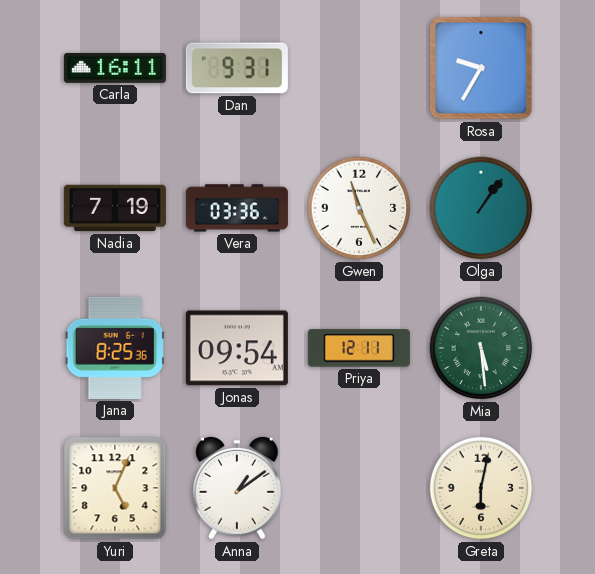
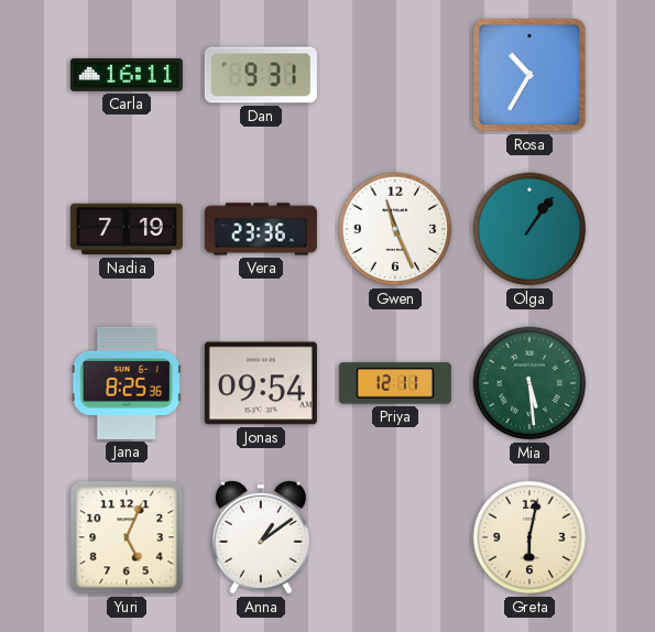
Rosa: 9:35 -> 10:35 (530, 75)
Vera: 03:36 -> 23:36 (261, 229)
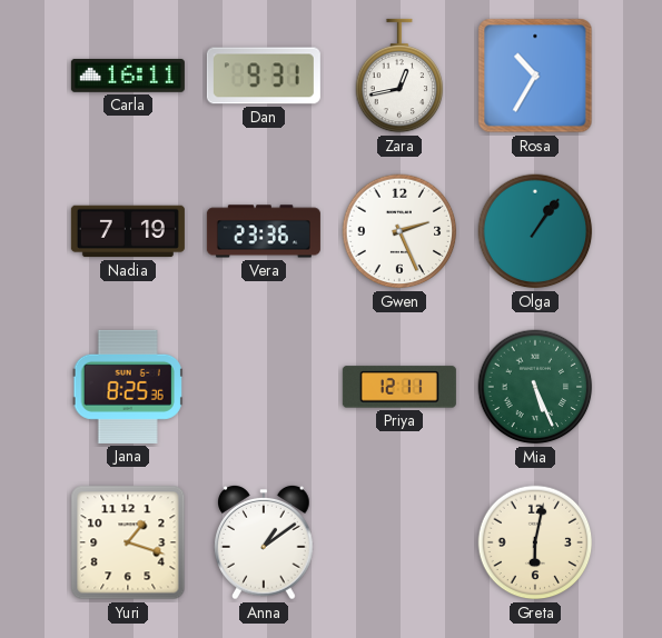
Zara: none -> 12:43 (399, 76)
Gwen: 11:26 -> 2:26 (399, 231)
Jonas: 09:54 -> none (261, 383)
Mia: 5:29 -> 5:26 (535, 387)
Yuri: 5:04 -> 1:18 (128, 542)
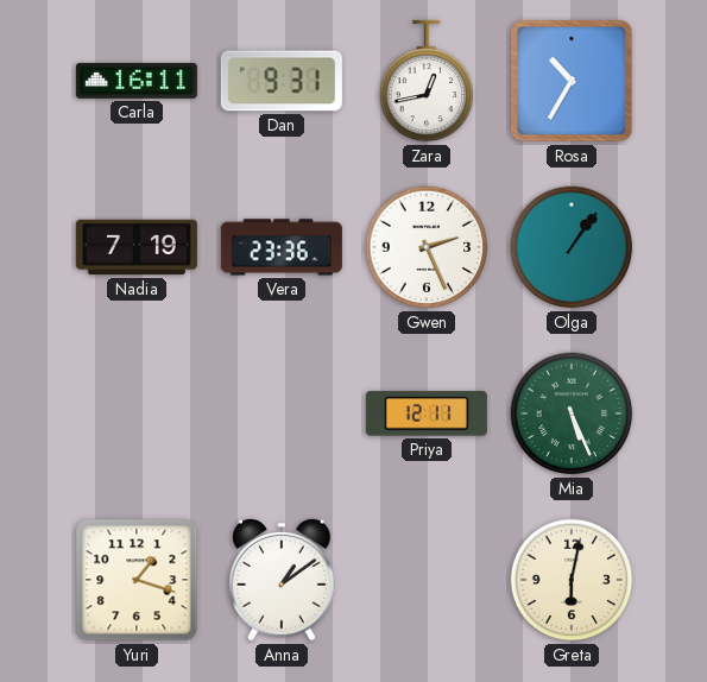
Jana: 8:25 -> none (128, 387)
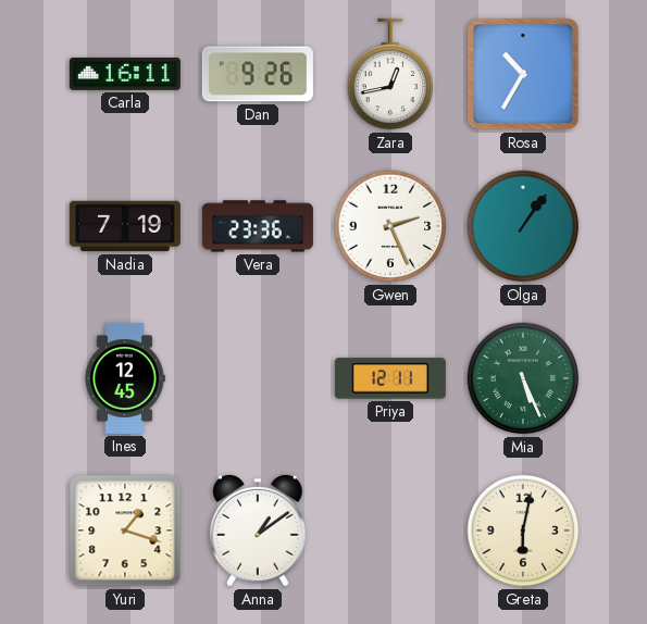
Dan: 9:31 -> 9:26 (258, 74)
Ines: none -> 12:45 (125, 378)
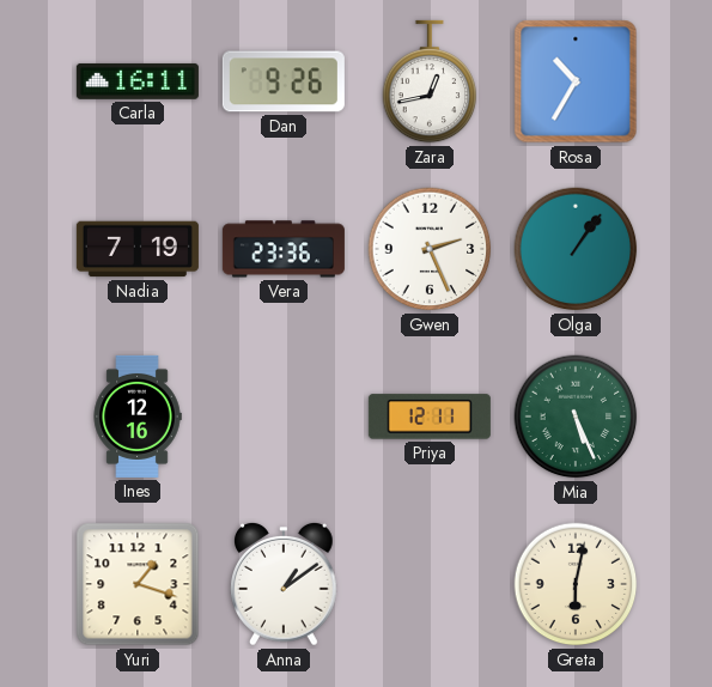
Ines: 12:45 -> 12:16 (138, 417)
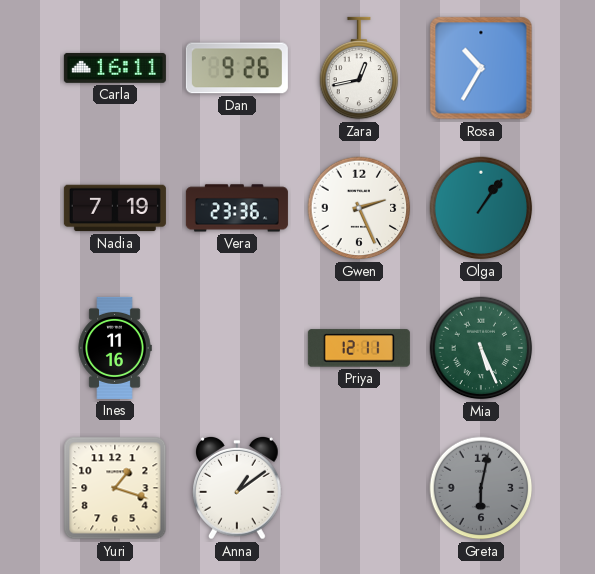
Ines: 12:16 -> 11:16 (115, 348)
Greta dial: cream -> grey (481, 488)
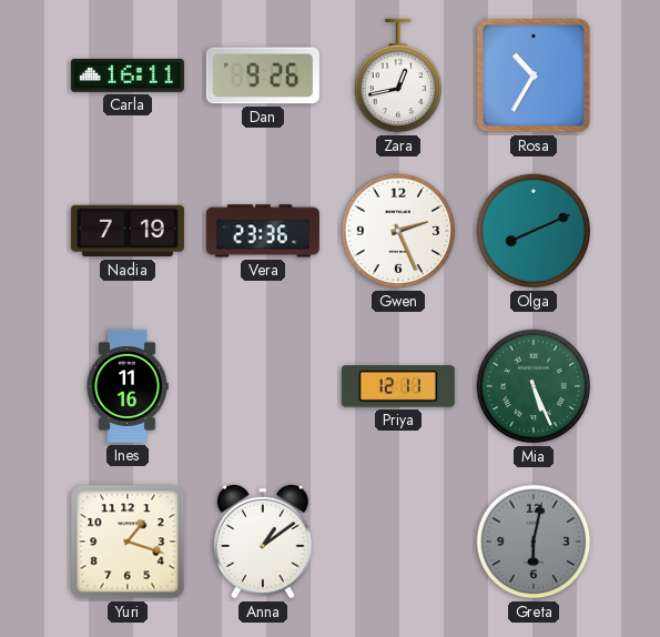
Olga: 1:06 -> 8:11 (534, 231)
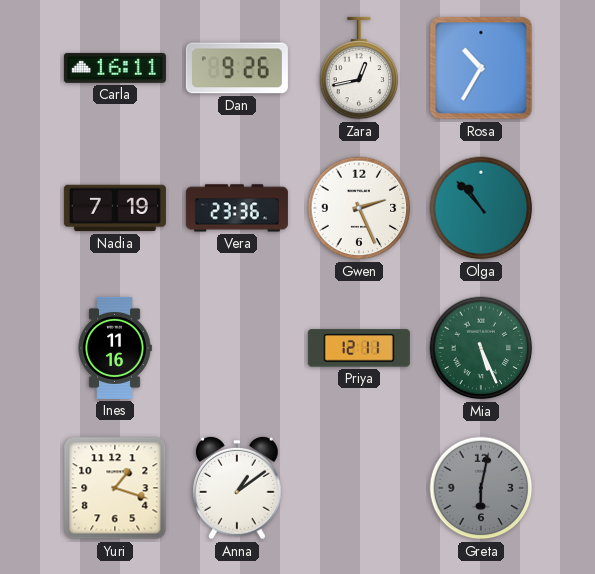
Olga: 8:11 -> 10:53 (481, 208)
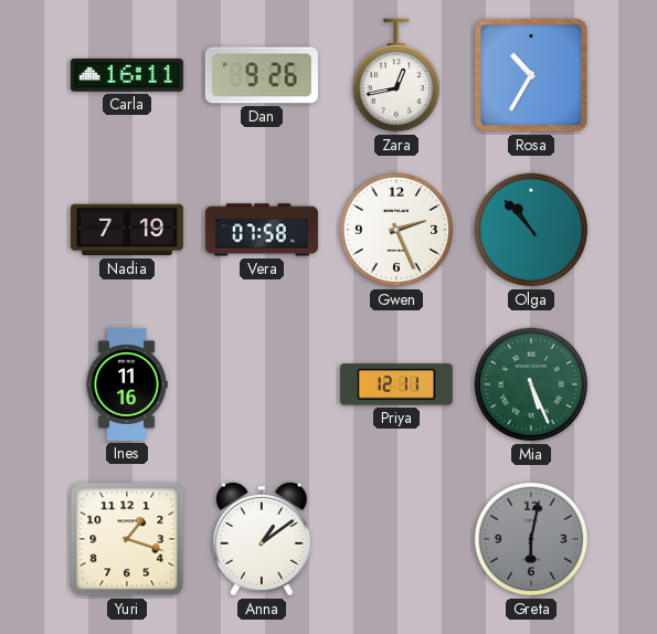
Vera: 23:36 -> 07:58 (262, 230)
